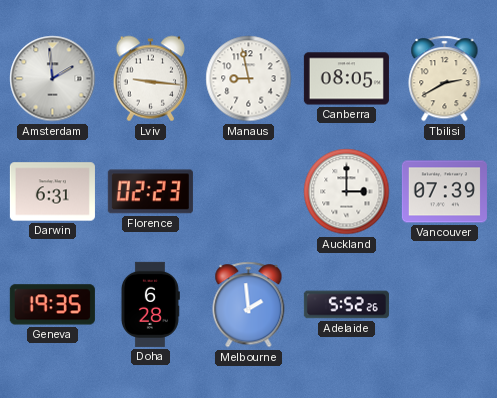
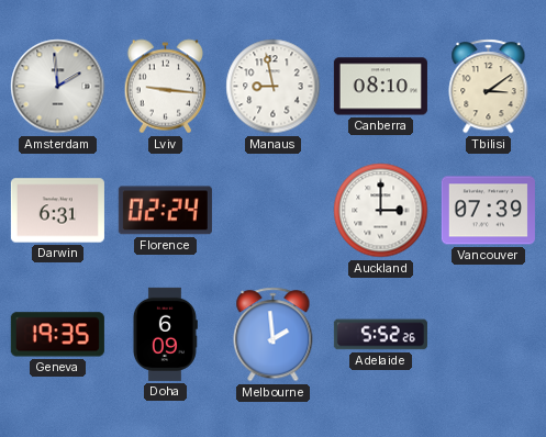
Canberra: 08:05 -> 08:10 (380, 87)
Tbilisi: 2:40 -> 3:09 (489, 87)
Florence: 02:23 -> 02:24 (165, 211)
Doha: 6:28 -> 6:09 (165, 334)
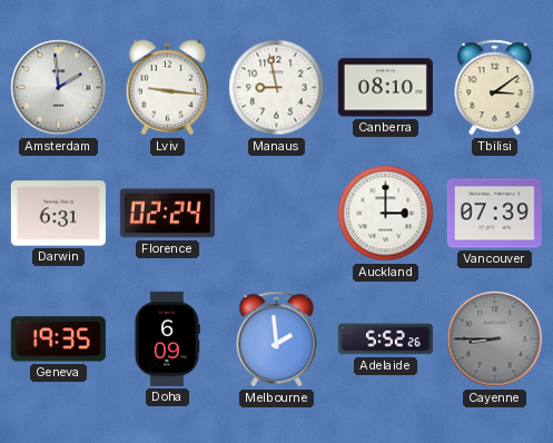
Cayenne: none -> 8:45 (495, 339)
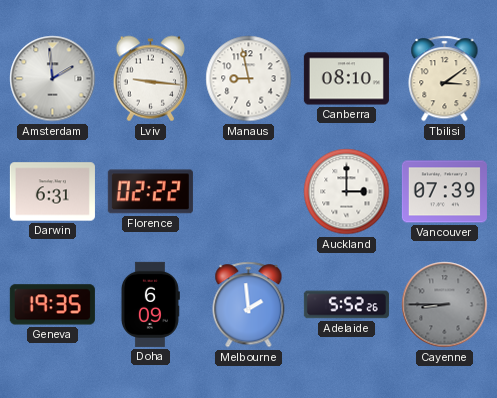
Florence: 02:24 -> 02:22 (150, 192)
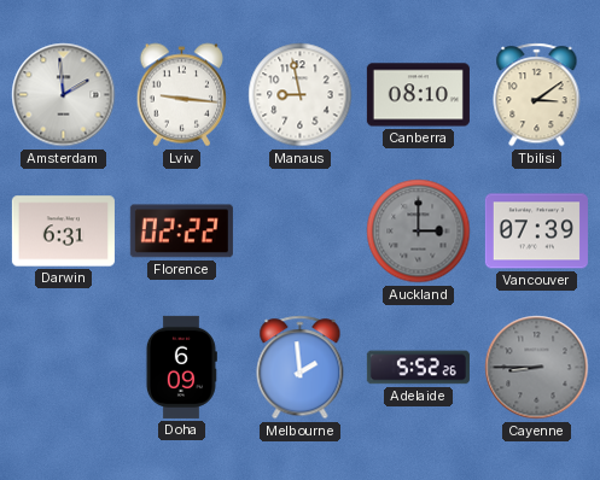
Auckland dial: white -> grey (419, 232)
Geneva: 19:35 -> none (52, 305)
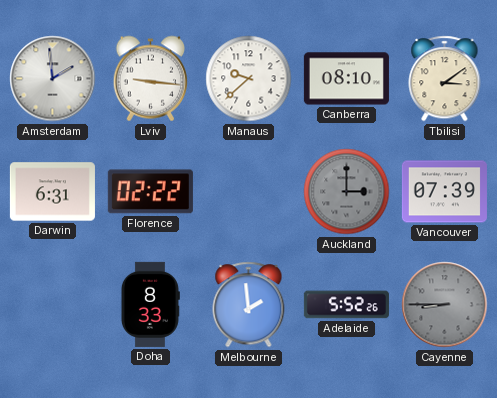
Manaus: 8:58 -> 9:38 (249, 79)
Doha: 6:09 -> 8:33 (150, 304)
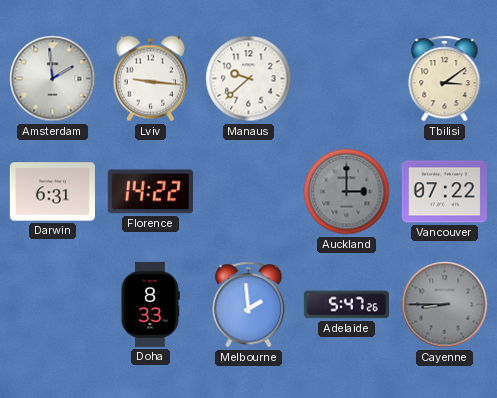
Canberra: 08:10 -> none (346, 79)
Florence: 02:22 -> 14:22 (150, 192)
Vancouver: 07:39 -> 07:22 (444, 192)
Adelaide: 5:52 -> 5:47 (346, 305)
